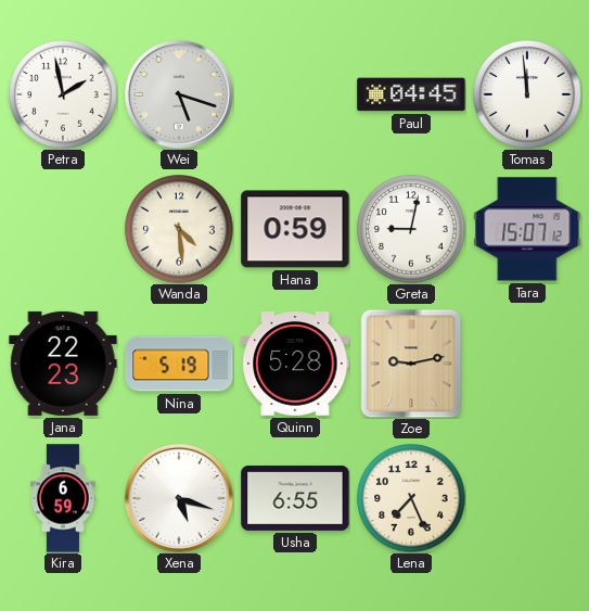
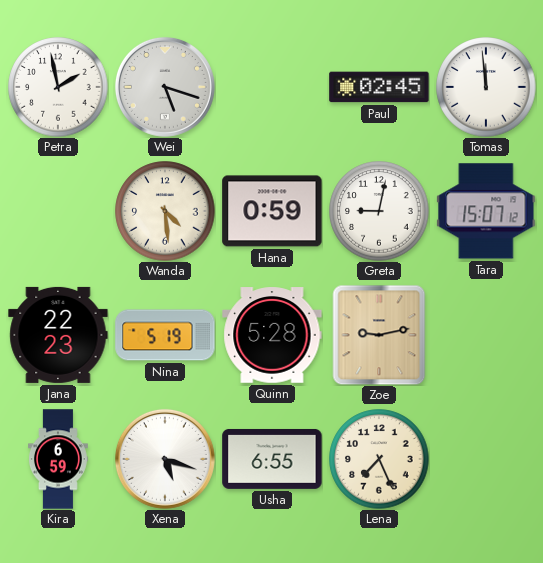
Paul: 04:45 -> 02:45 (379, 87)
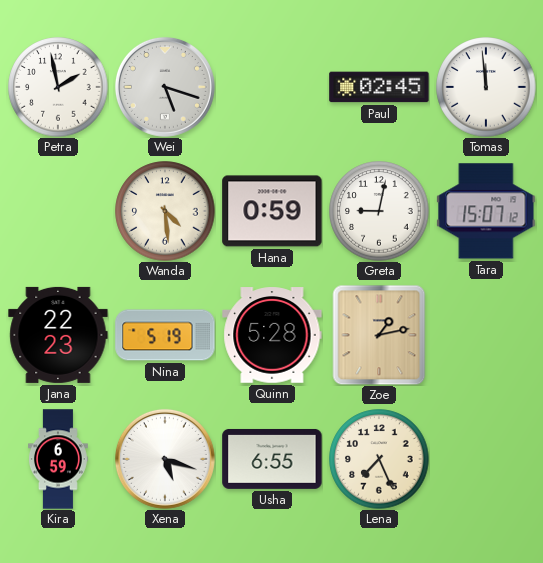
Zoe: 9:13 -> 1:13 (379, 335)
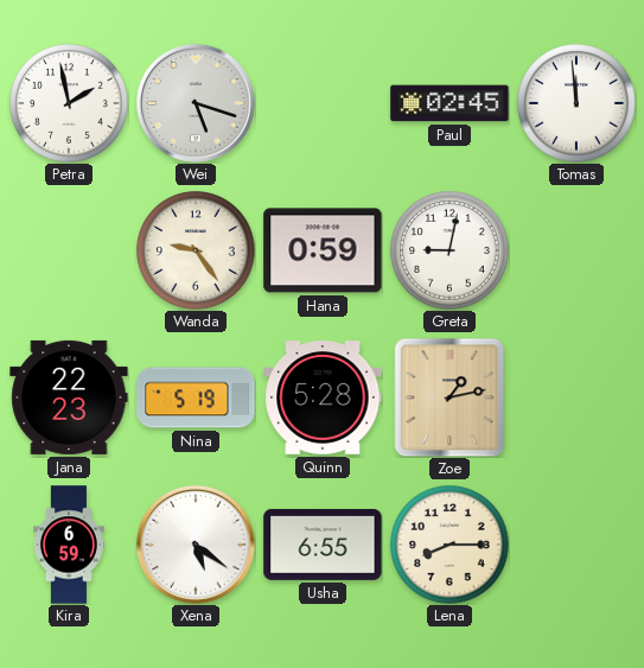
Wanda: 4:29 -> 9:24 (196, 250)
Tara: 15:07 -> none (486, 211)
Xena: 5:18 -> 5:21 (196, 545)
Lena: 7:26 -> 8:15 (449, 545)
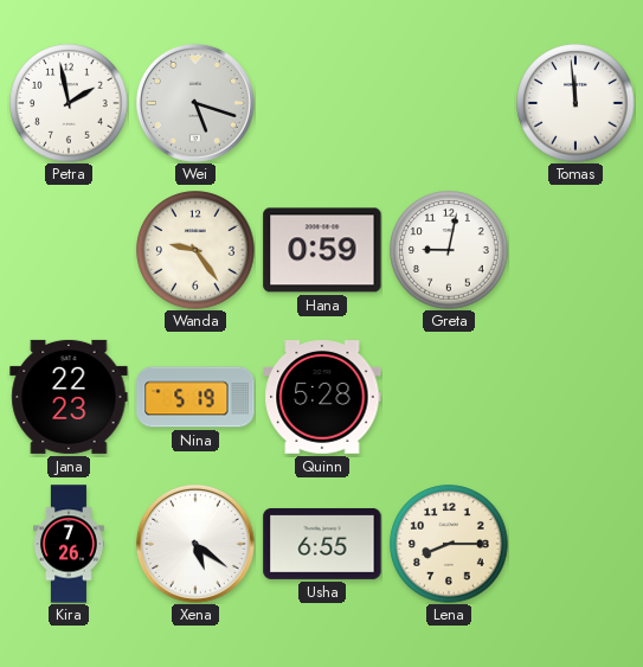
Paul: 02:45 -> none (449, 103)
Zoe: 1:13 -> none (449, 397)
Kira: 6:59 -> 7:26 (70, 544)
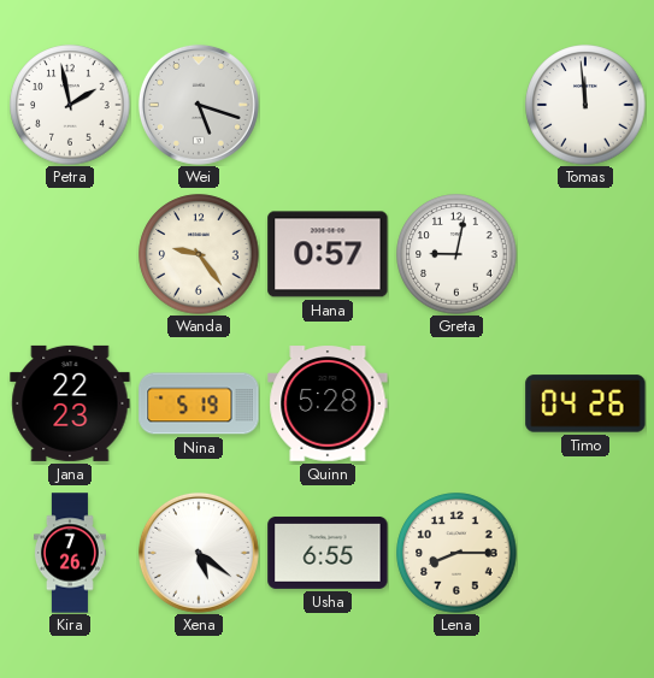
Hana: 0:59 -> 0:57 (328, 254)
Timo: none -> 04:26 (585, 403)
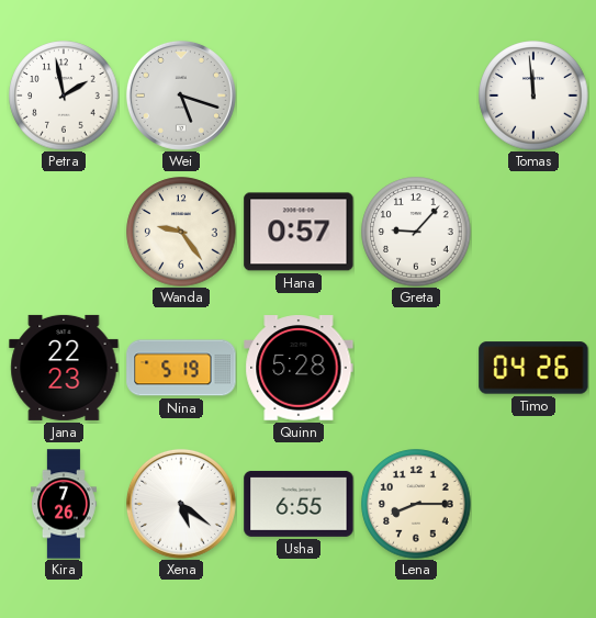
Greta: 9:02 -> 9:07 (416, 232)
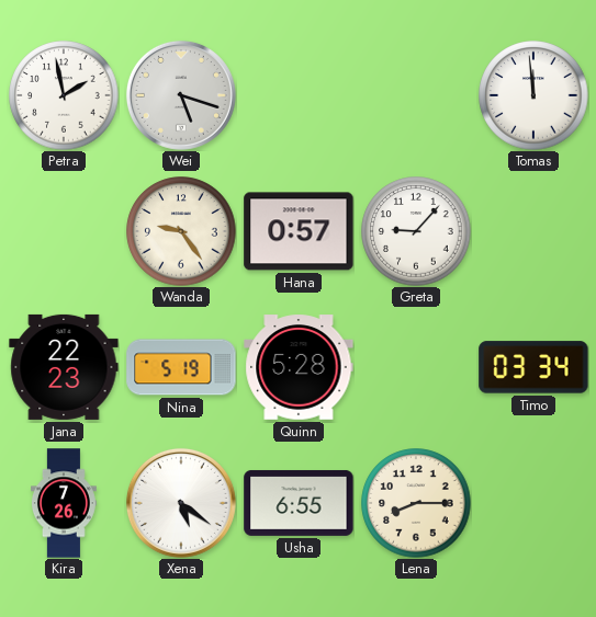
Timo: 04:26 -> 03:34 (533, 367)
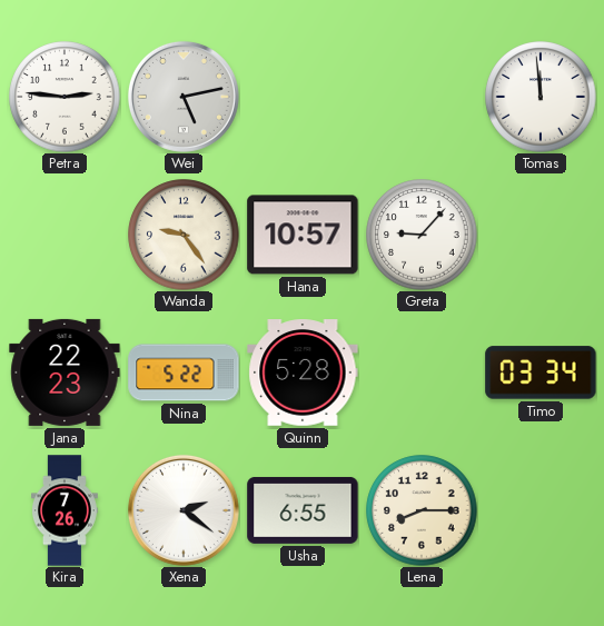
Petra: 1:58 -> 2:46 (65, 97)
Wei: 5:18 -> 5:13 (184, 97)
Hana: 0:57 -> 10:57 (303, 235)
Nina: 5:19 -> 5:22 (184, 372)
Xena: 5:21 -> 2:21 (184, 510)
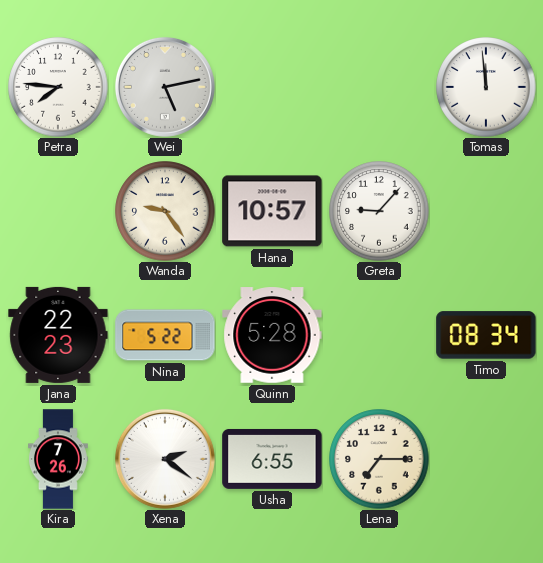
Petra: 2:46 -> 7:46 (58, 87)
Timo: 03:34 -> 08:34 (486, 335)
Lena: 8:15 -> 7:15 (379, 459)
